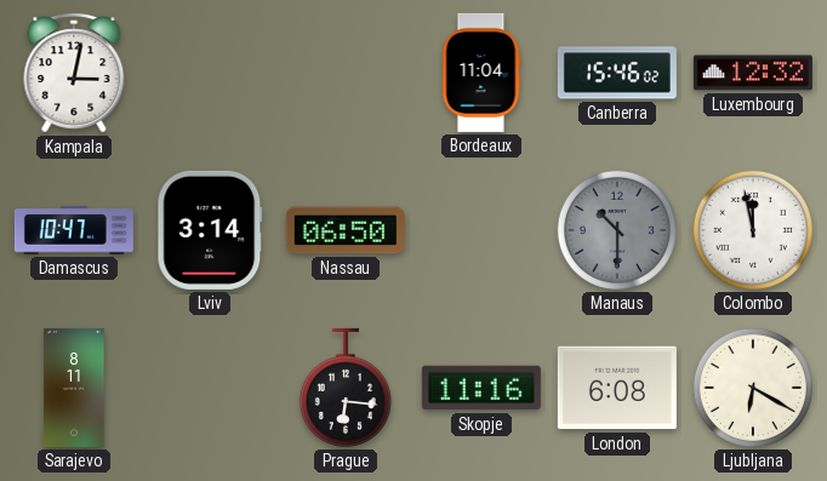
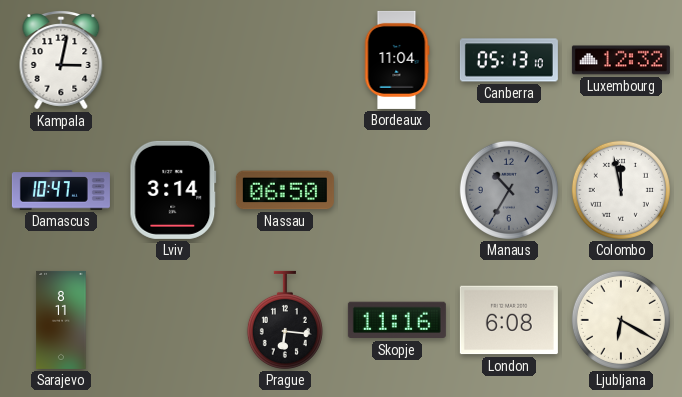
Canberra: 15:46 -> 05:13 (509, 60)
Manaus: 10:30 -> 10:35 (509, 190)
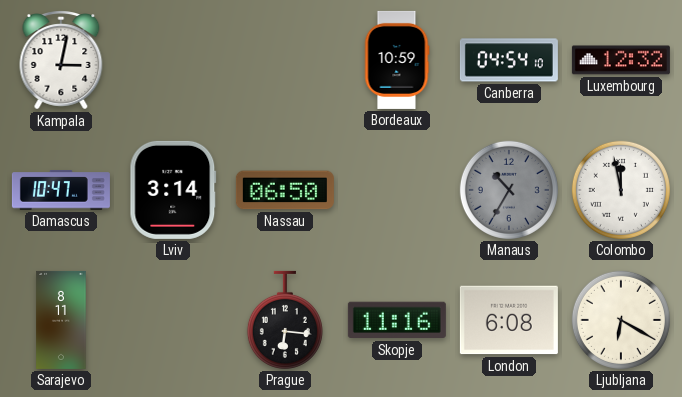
Bordeaux: 11:04 -> 10:59 (397, 60)
Canberra: 05:13 -> 04:54 (509, 60)
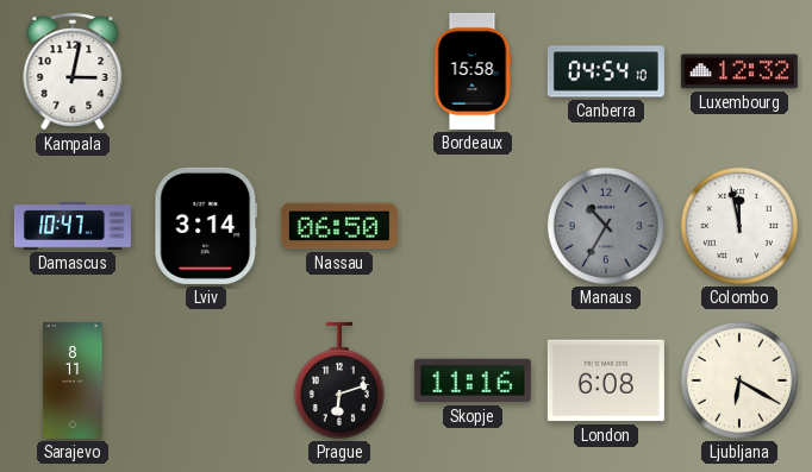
Bordeaux: 10:59 -> 15:58 (473, 71)
Prague: 6:16 -> 6:12 (339, 380)
